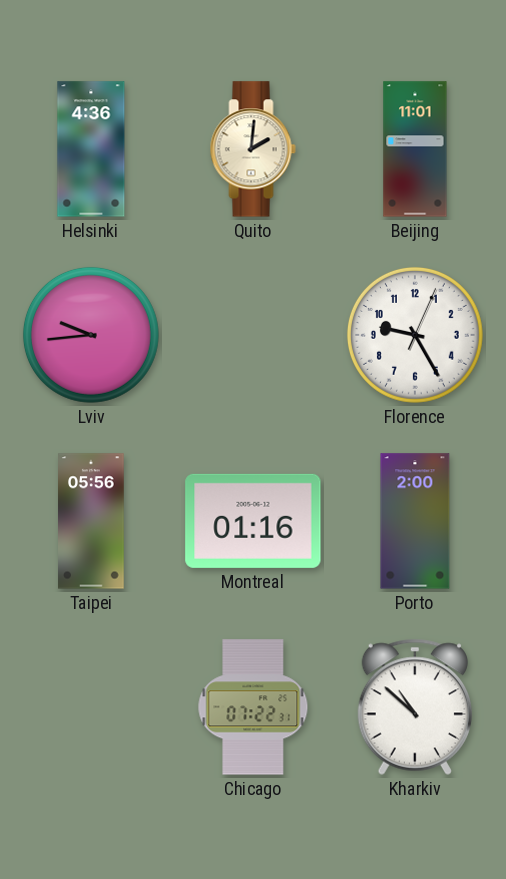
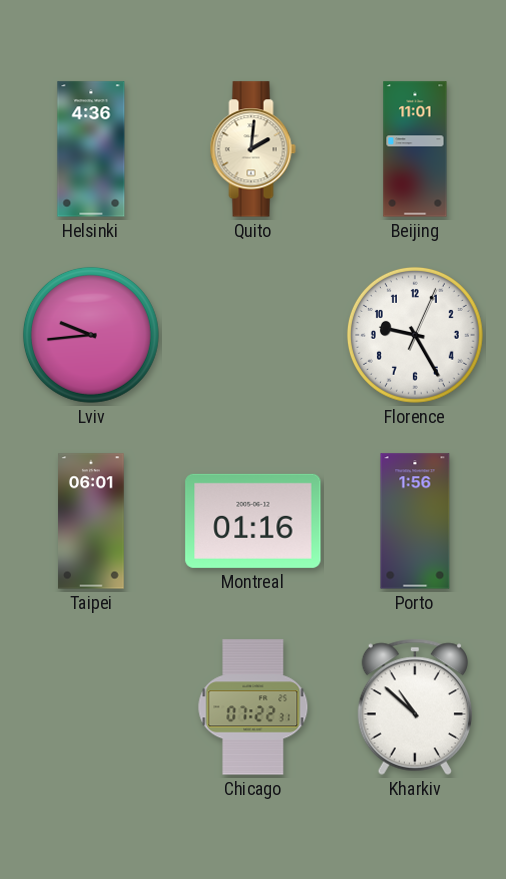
Taipei: 05:56 -> 06:01 (91, 521)
Porto: 2:00 -> 1:56 (415, 521)
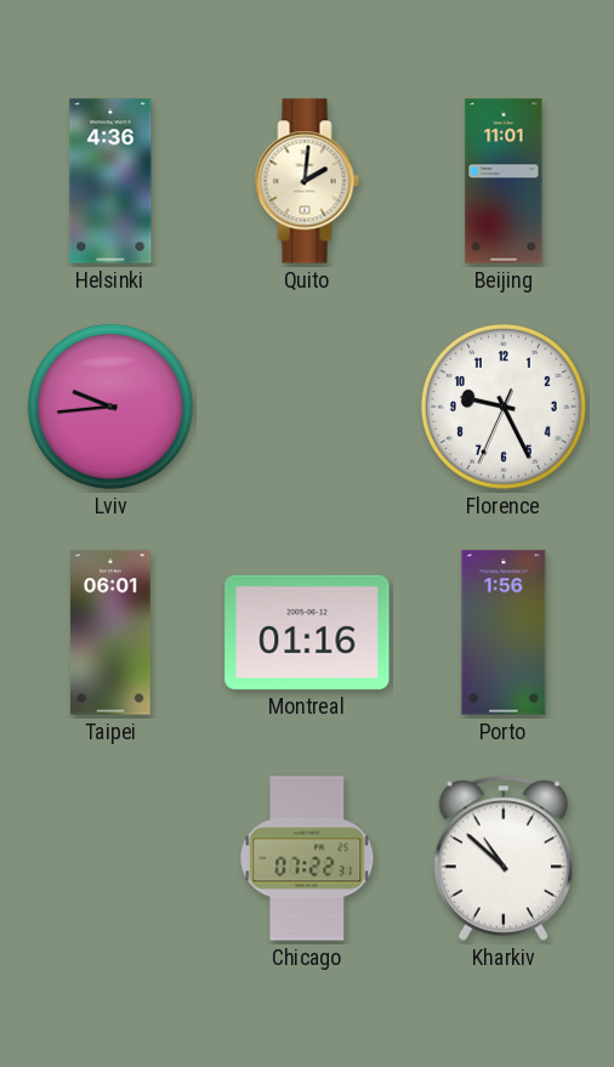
Florence: 9:25:04 -> 9:25:34 (504, 407)
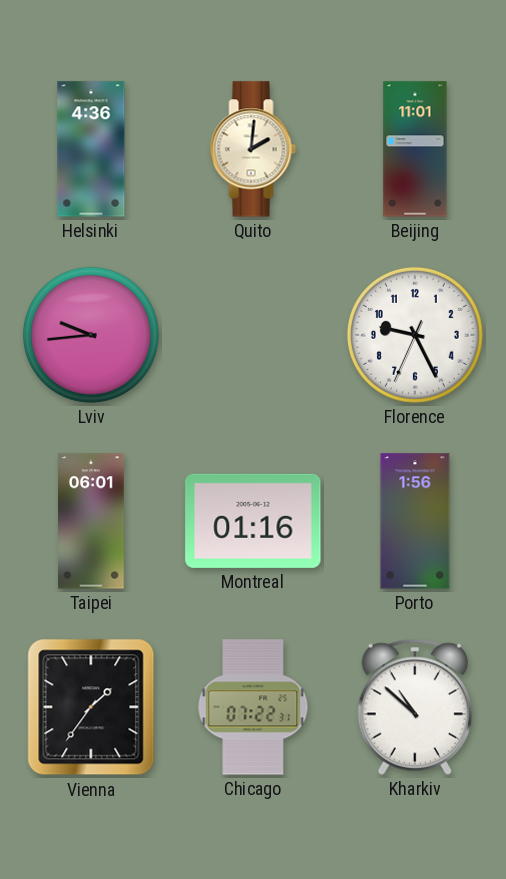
Vienna: none -> 1:36 (91, 707)
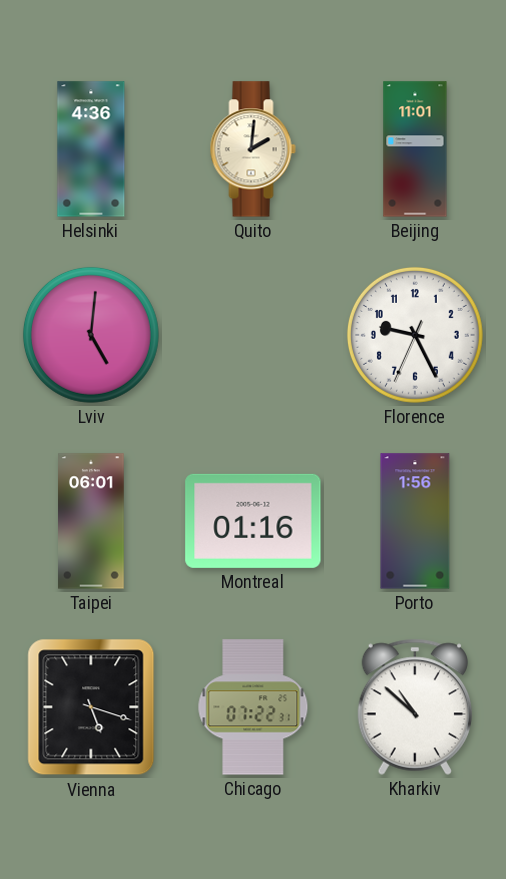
Lviv: 9:44 -> 5:01 (91, 335)
Vienna: 1:36 -> 5:18 (91, 707)
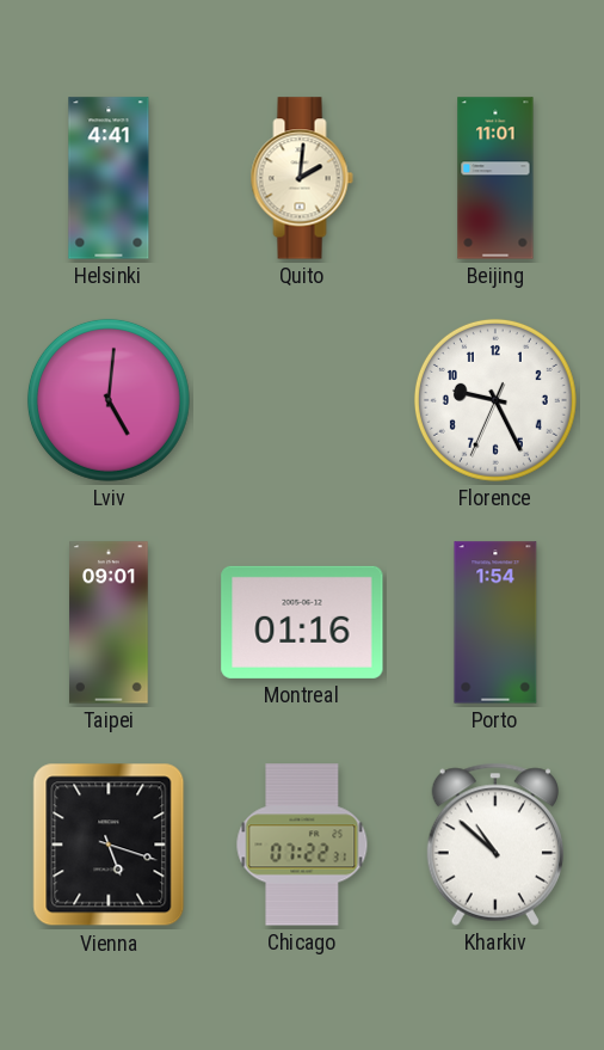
Helsinki: 4:36 -> 4:41 (109, 178)
Taipei: 06:01 -> 09:01 (109, 622)
Porto: 1:56 -> 1:54 (495, 622)
